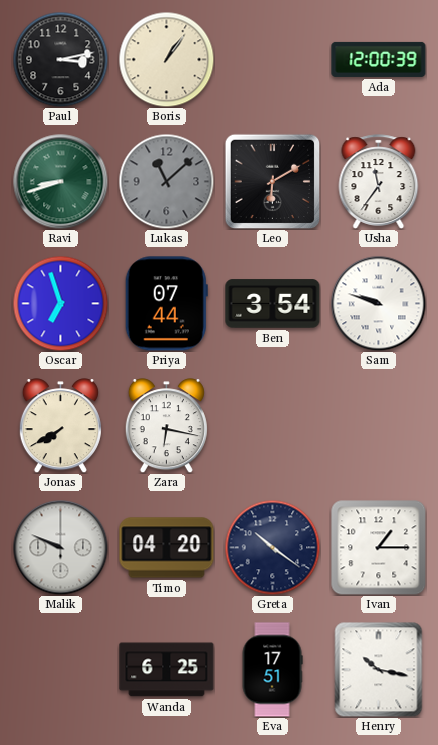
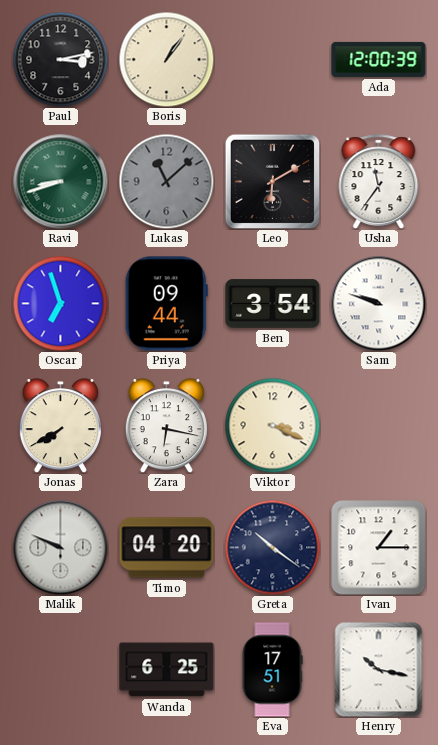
Priya: 07:44 -> 09:44 (166, 304)
Viktor: none -> 3:19 (272, 425)
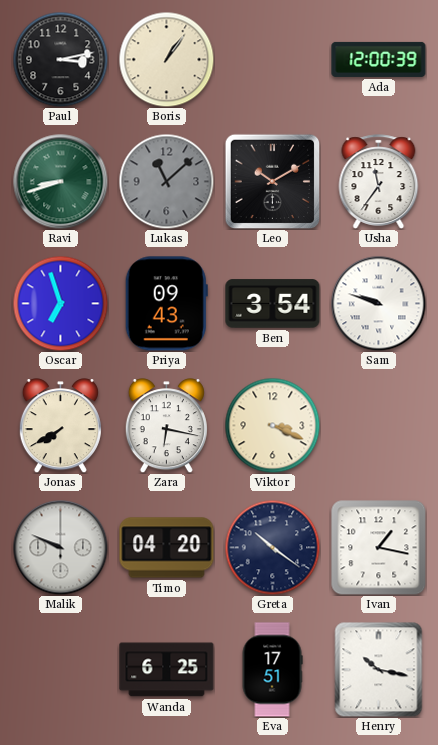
Leo: 6:10 -> 10:10 (272, 181)
Priya: 09:44 -> 09:43 (166, 304)
Ivan: 1:15 -> 1:17 (379, 548)
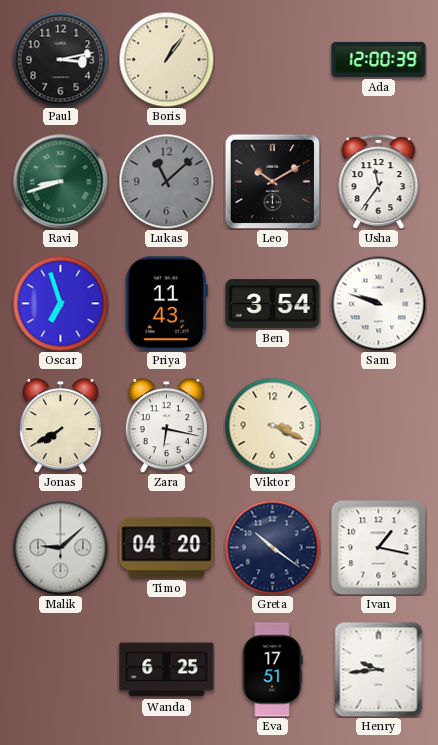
Priya: 09:43 -> 11:43 (166, 304)
Malik: 9:49 -> 9:08 (60, 547)
Henry: 10:17 -> 9:44 (379, 669)
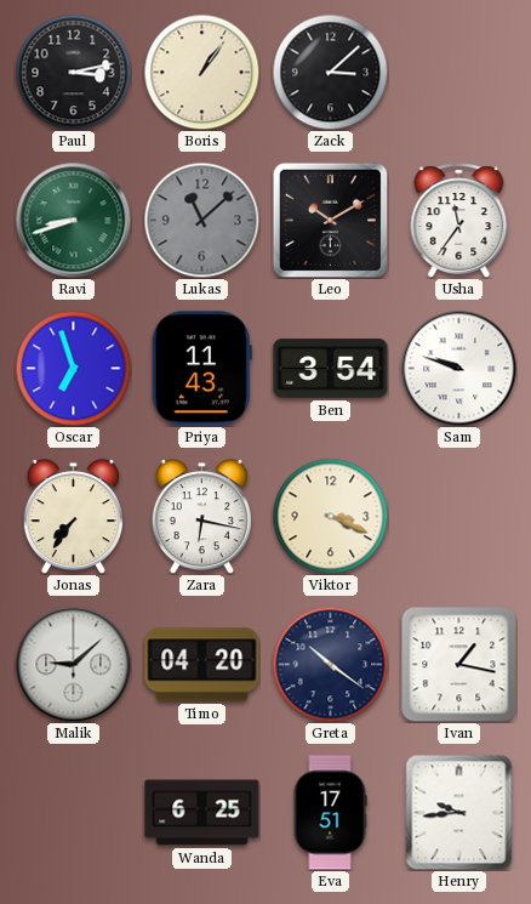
Zack: none -> 3:08 (330, 72)
Ada: 12:00 -> none (379, 59)
Jonas: 7:40 -> 7:36 (73, 517)
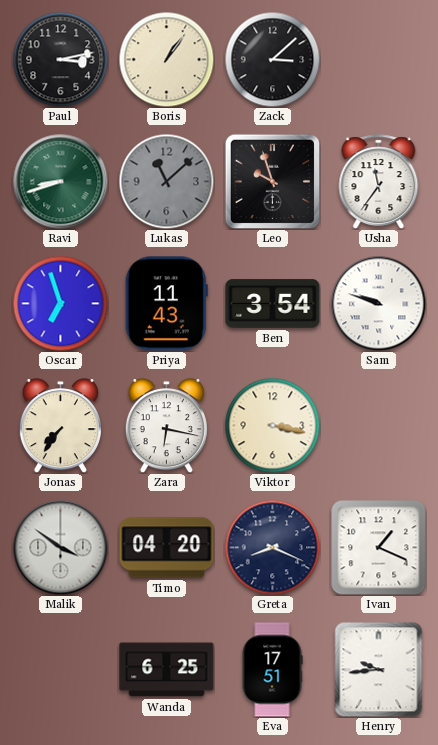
Leo: 10:10 -> 9:57 (272, 181)
Viktor: 3:19 -> 3:17 (272, 425)
Malik: 9:08 -> 3:51 (60, 547)
Greta: 10:21 -> 8:19 (272, 547)
Ivan: 1:17 -> 1:19 (379, 548)
